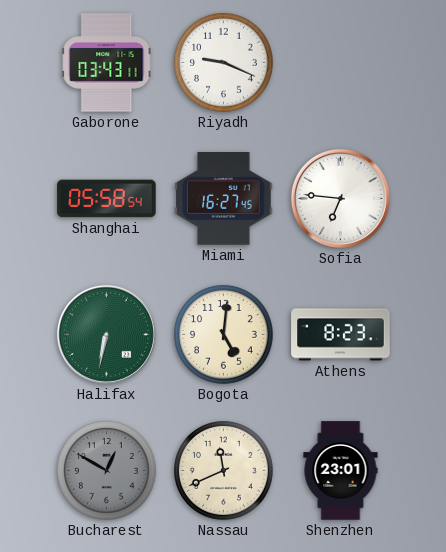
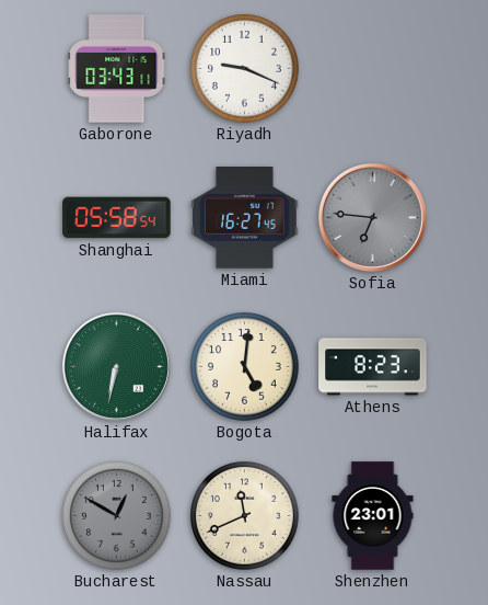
Sofia dial: white -> grey (372, 217)
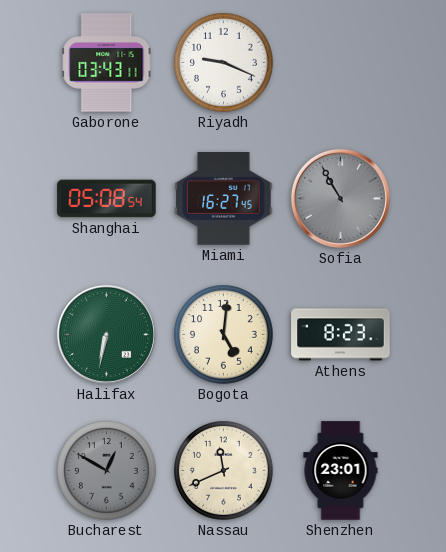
Shanghai: 05:58 -> 05:08 (107, 199)
Sofia: 6:46 -> 10:55 (340, 198)
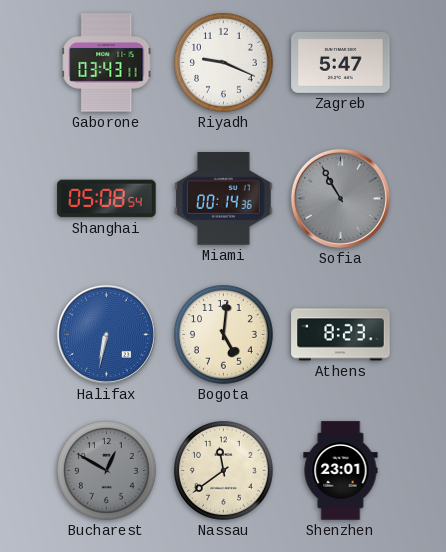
Zagreb: none -> 5:47 (341, 62)
Miami: 16:27 -> 00:14 (224, 199)
Halifax dial: green -> blue (106, 334)
Nassau: 11:41 -> 11:39 (224, 471)
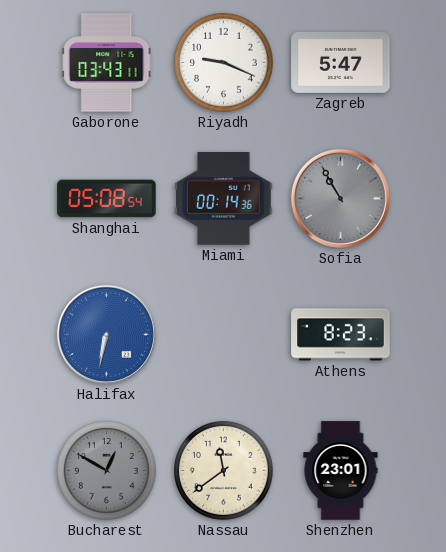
Bogota: 5:01 -> none (224, 335)
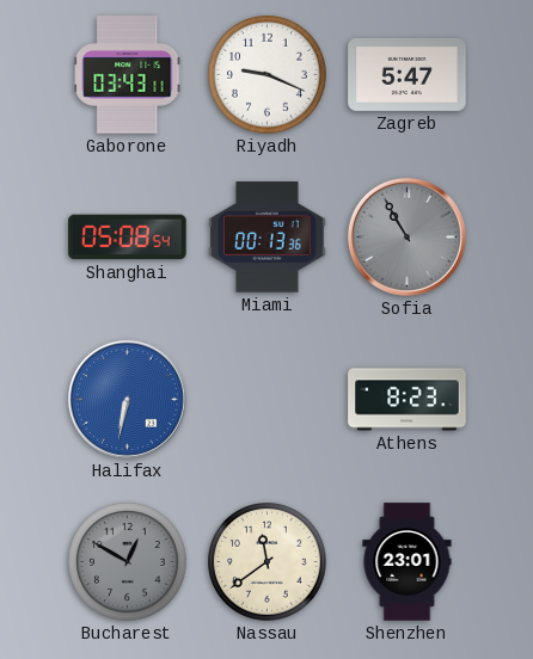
Miami: 00:14 -> 00:13 (268, 238)
